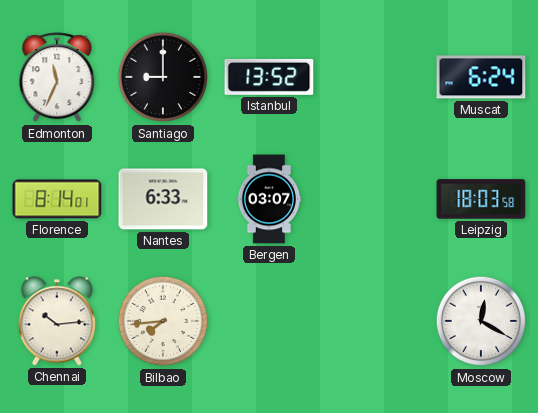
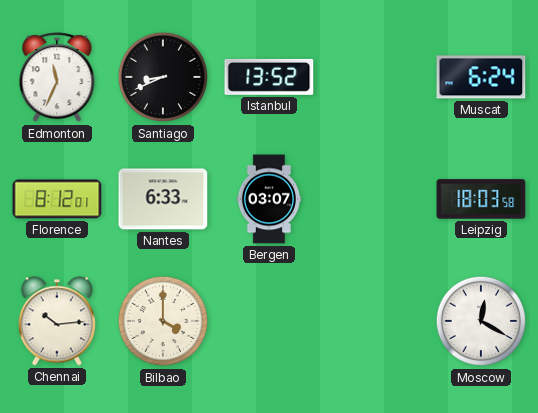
Santiago: 9:00 -> 8:41 (163, 77)
Florence: 8:14 -> 8:12 (57, 199)
Bilbao: 7:44 -> 4:00 (163, 321)
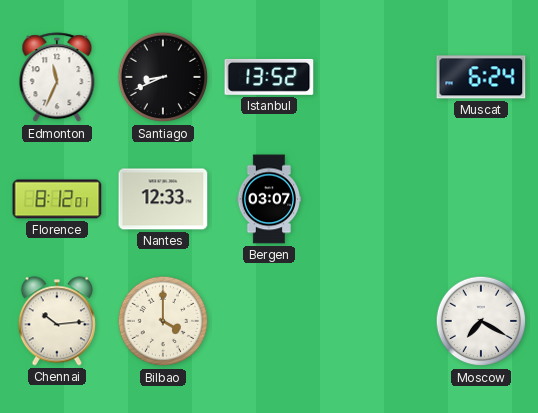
Nantes: 6:33 -> 12:33 (163, 199)
Leipzig: 18:03 -> none (481, 199)
Moscow: 12:20 -> 7:20 (481, 321)
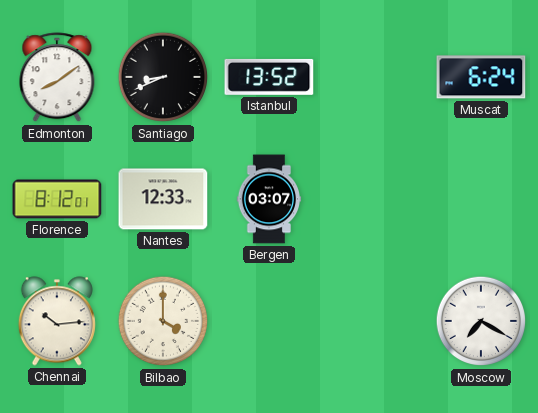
Edmonton: 11:34 -> 8:09 (57, 78)
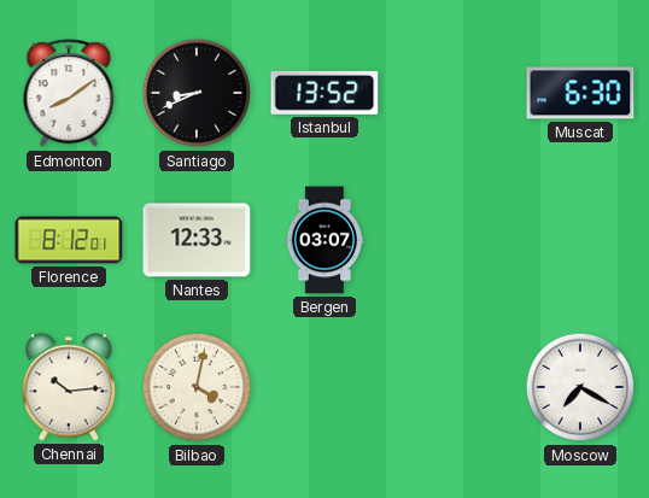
Muscat: 6:24 -> 6:30 (580, 93)
Bilbao: 4:00 -> 4:02 (197, 387)
